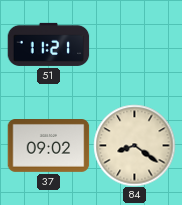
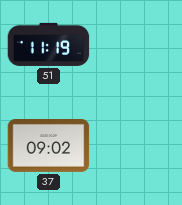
51: 11:21 -> 11:19 (48, 44)
84: 8:21 -> none (134, 145)
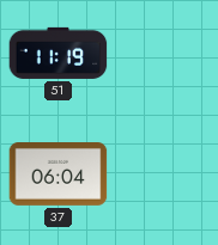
37: 09:02 -> 06:04 (57, 174)
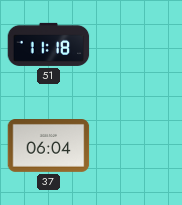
51: 11:19 -> 11:18 (48, 44)
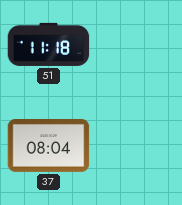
37: 06:04 -> 08:04 (48, 146)
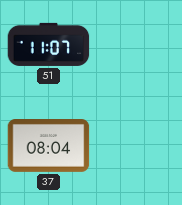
51: 11:18 -> 11:07 (48, 44)
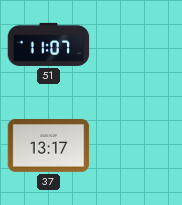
37: 08:04 -> 13:17 (48, 146)
